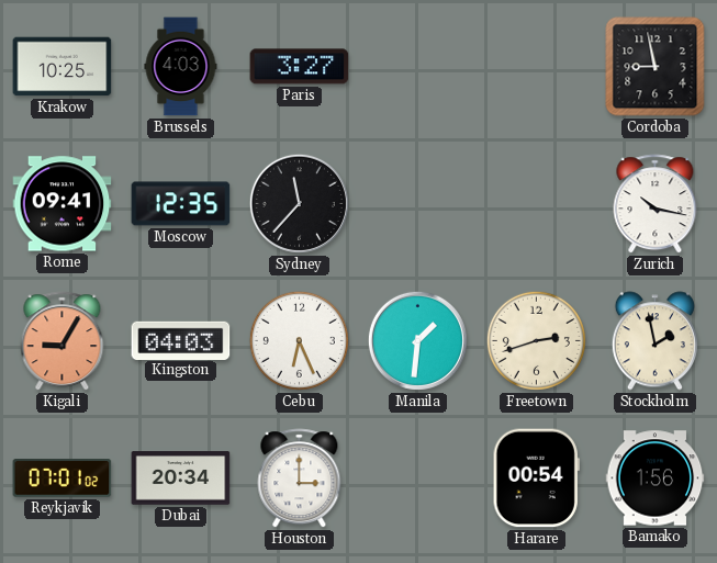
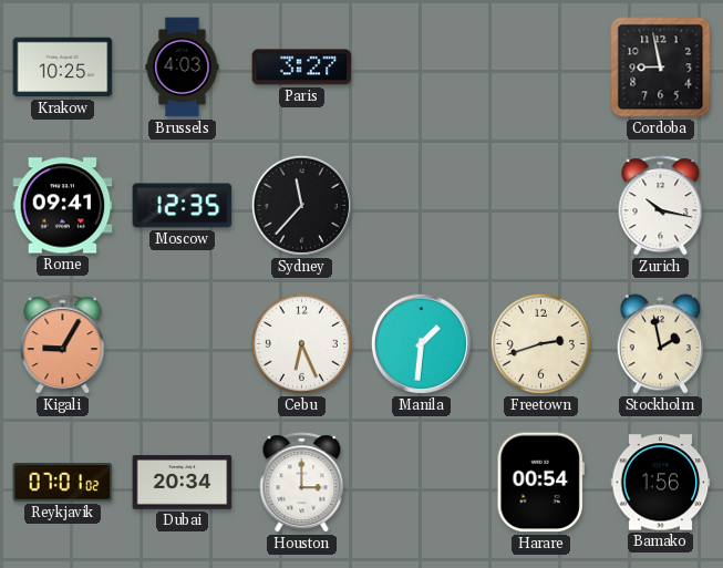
Kingston: 04:03 -> none (181, 340)
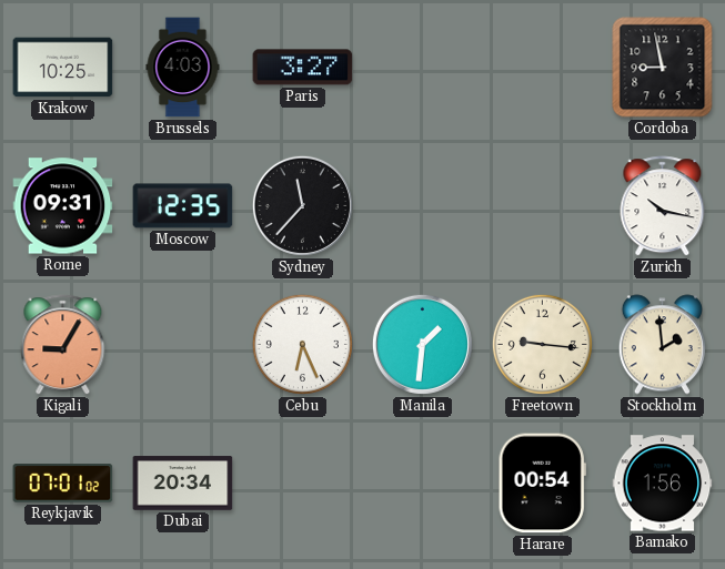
Rome: 09:41 -> 09:31 (63, 206)
Freetown: 2:42 -> 9:16 (542, 344)
Stockholm: 1:58 -> 1:59 (662, 345)
Houston: 3:00 -> none (302, 483)
